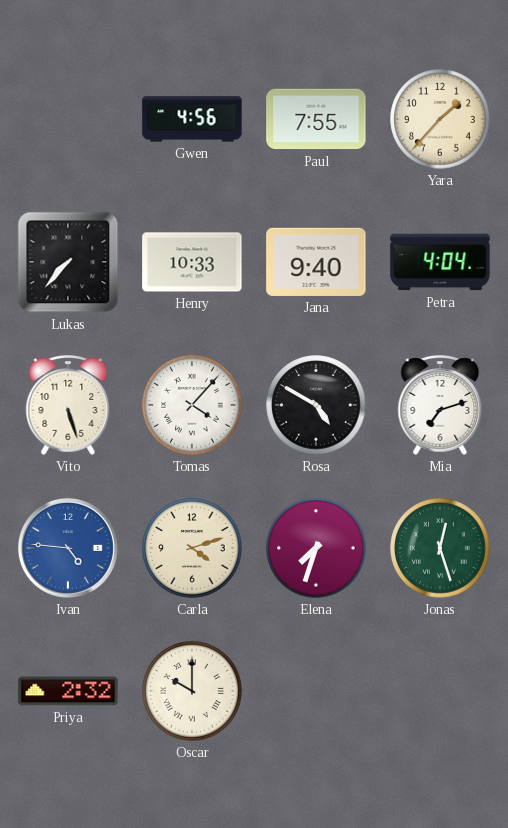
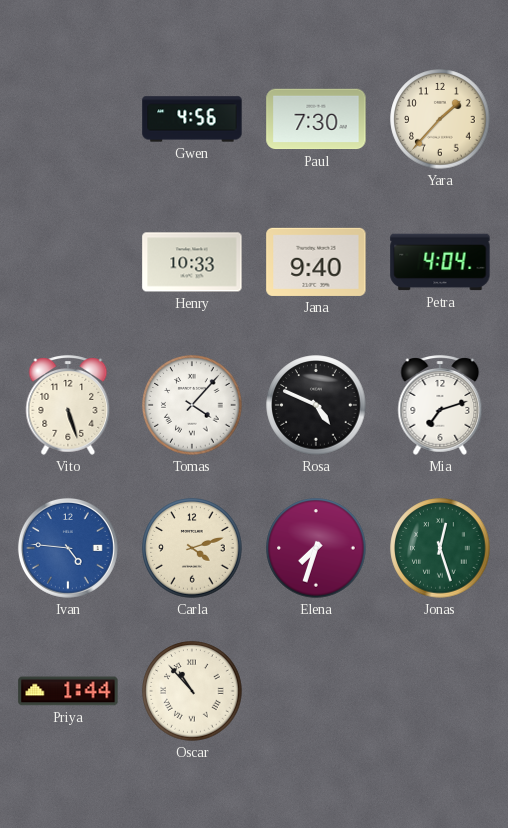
Paul: 7:55 -> 7:30 (316, 119)
Lukas: 7:37 -> none (68, 262)
Rosa: 4:50 -> 4:49 (316, 405)
Priya: 2:32 -> 1:44 (68, 691)
Oscar: 10:00 -> 10:53 (192, 691)
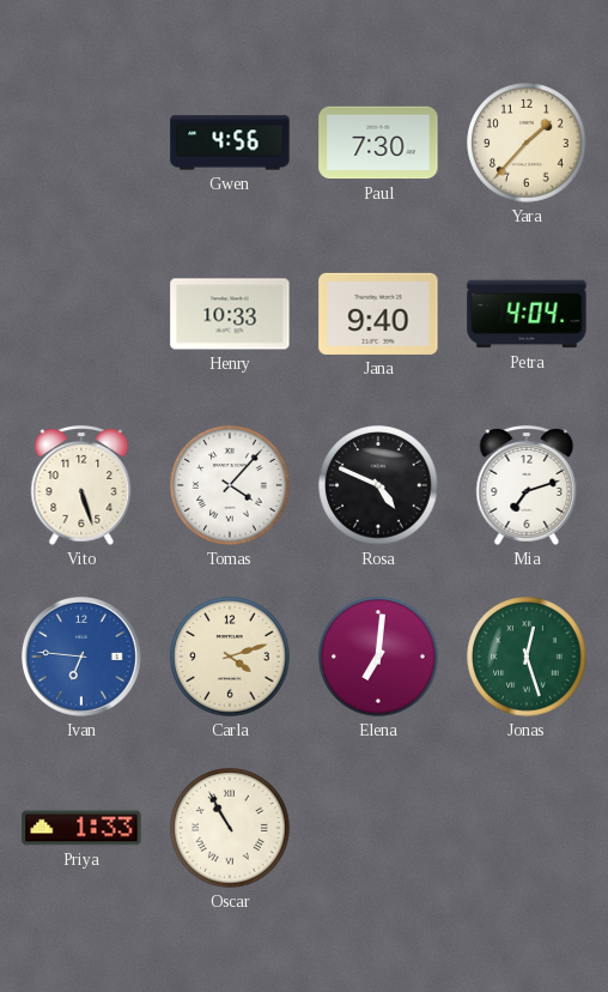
Ivan: 4:46 -> 6:46 (81, 657)
Elena: 7:33 -> 7:01 (378, 657)
Priya: 1:44 -> 1:33 (81, 828)
Oscar: 10:53 -> 10:55 (230, 828)
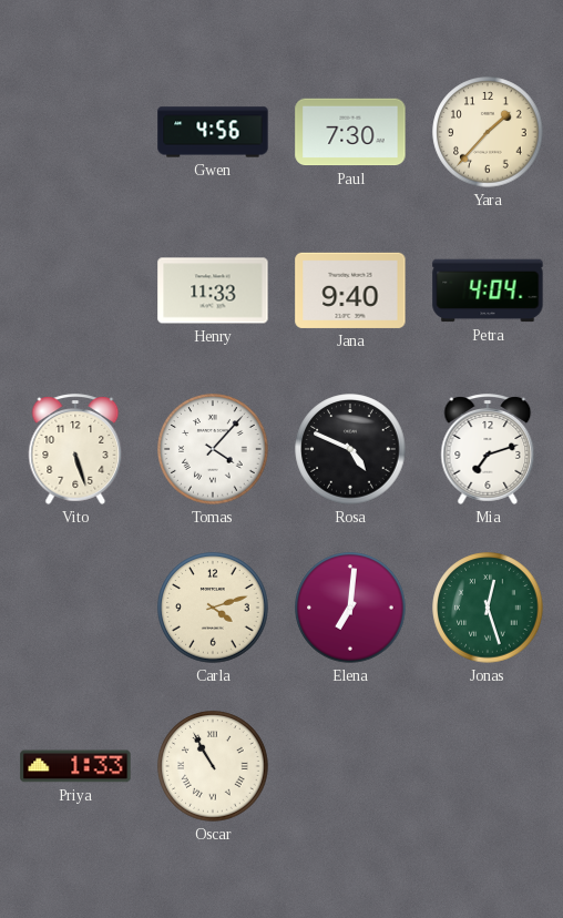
Henry: 10:33 -> 11:33 (213, 290)
Ivan: 6:46 -> none (81, 657)
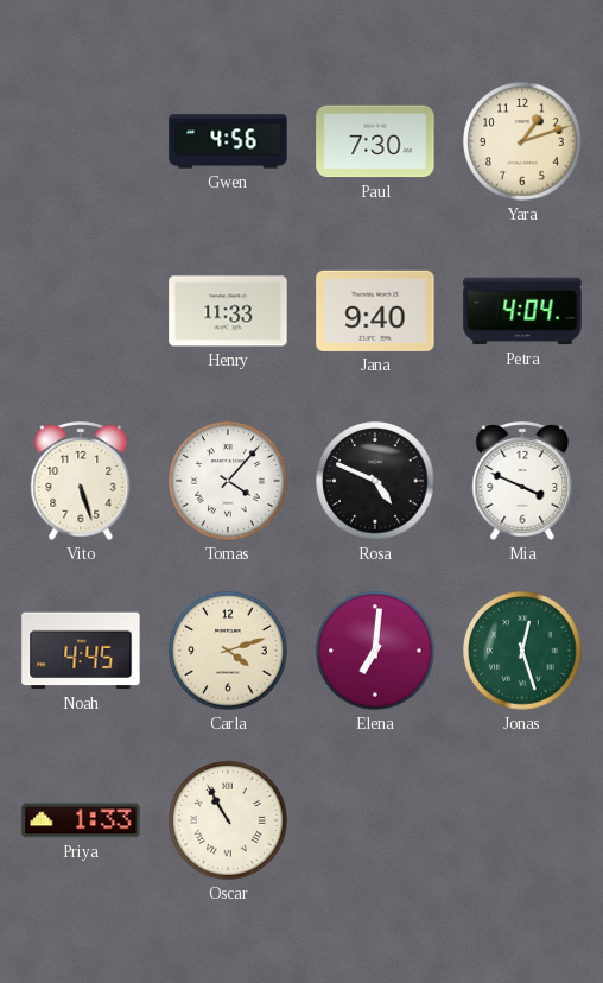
Yara: 1:37 -> 1:12 (522, 141)
Mia: 7:12 -> 3:49 (522, 481)
Noah: none -> 4:45 (81, 651)
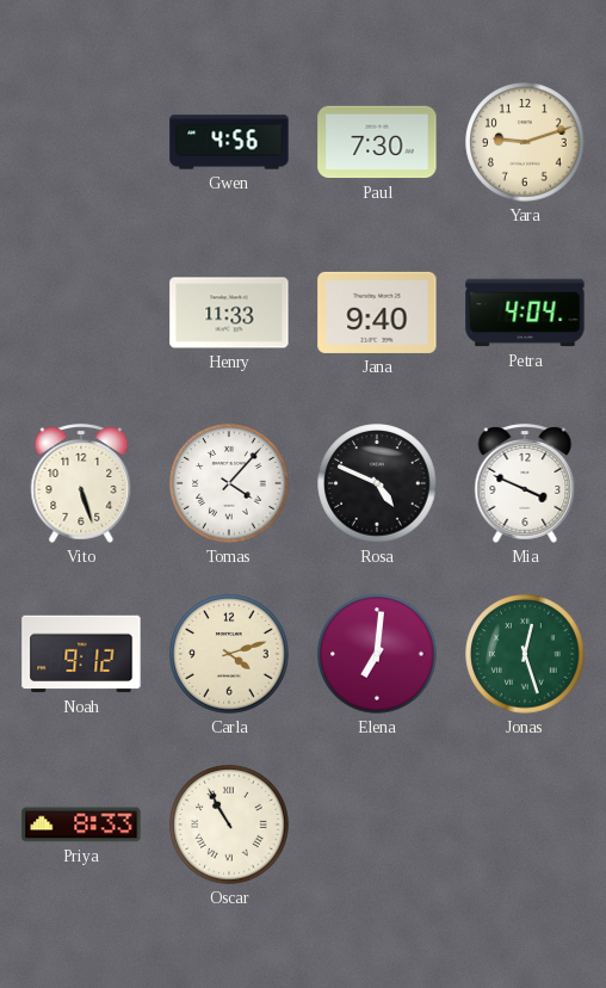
Yara: 1:12 -> 9:12 (525, 142)
Noah: 4:45 -> 9:12 (81, 654)
Priya: 1:33 -> 8:33 (81, 825)
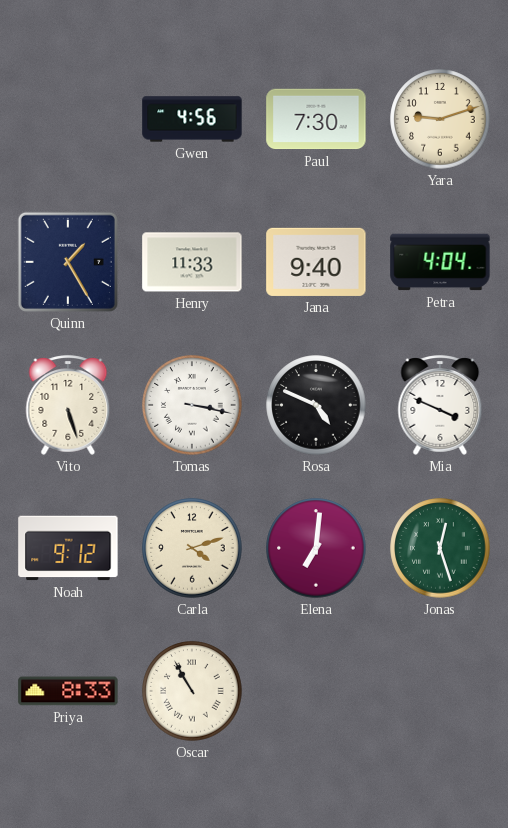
Quinn: none -> 1:25 (68, 262)
Tomas: 4:07 -> 3:17 (192, 405)
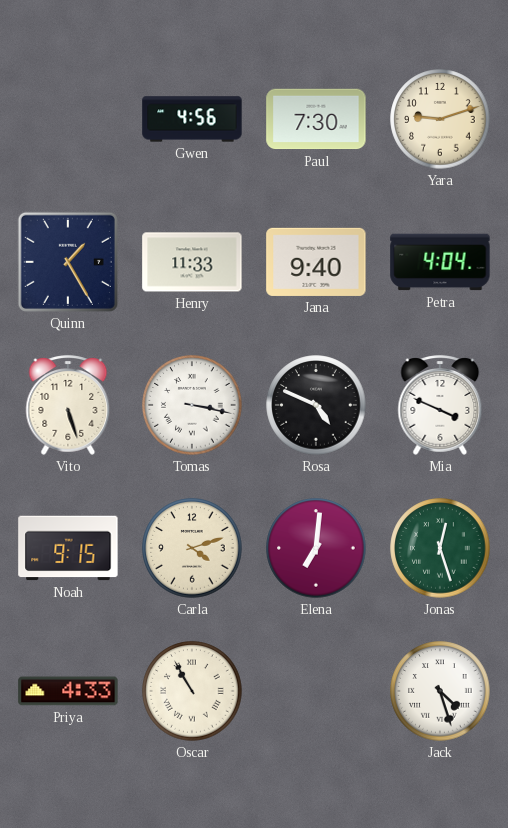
Noah: 9:12 -> 9:15 (68, 548)
Priya: 8:33 -> 4:33 (68, 691)
Jack: none -> 4:27 (440, 691)
